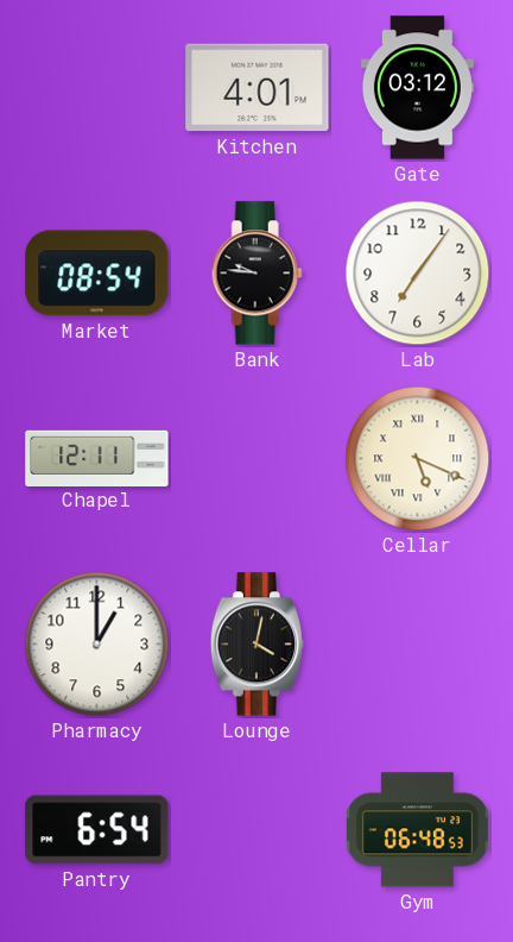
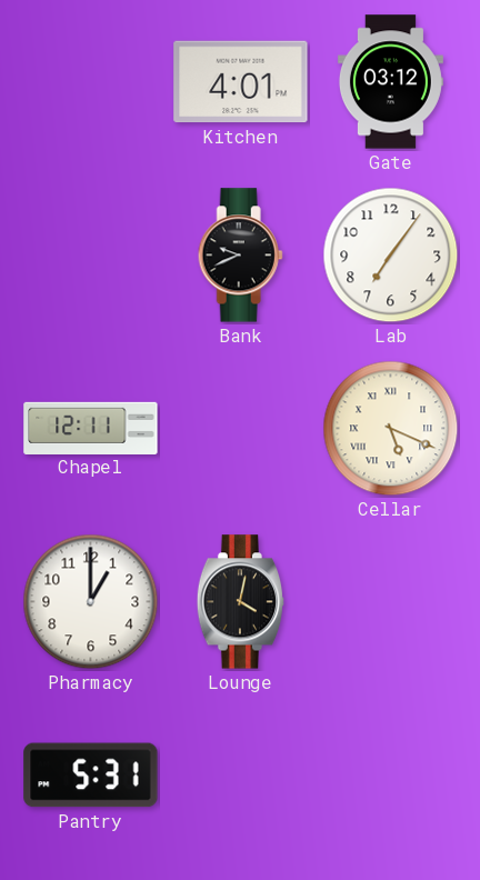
Market: 08:54 -> none (97, 274)
Bank: 9:46 -> 9:41 (240, 256)
Pantry: 6:54 -> 5:31 (91, 776)
Gym: 06:48 -> none (417, 830)
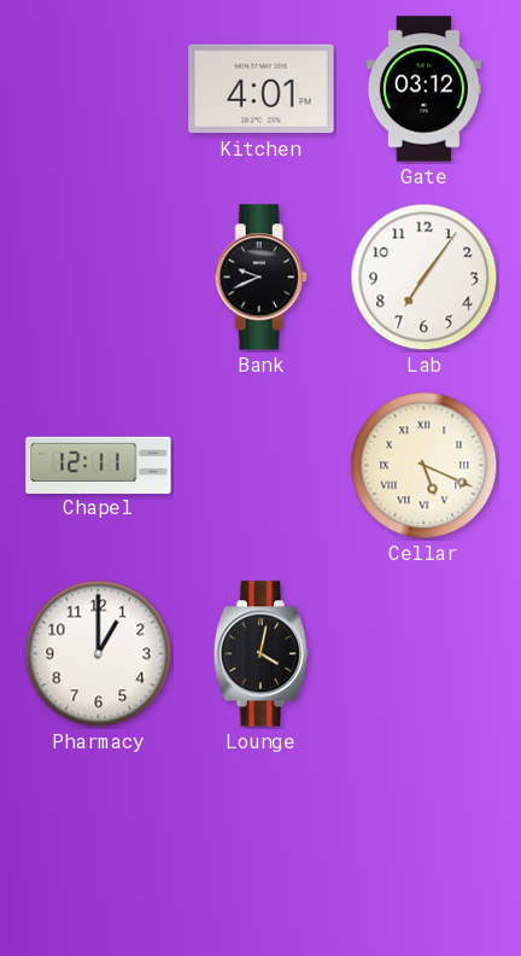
Pantry: 5:31 -> none (91, 776)
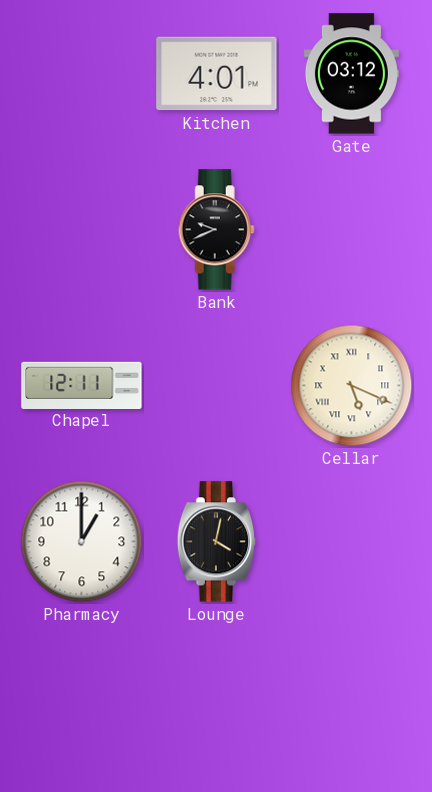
Lab: 7:06 -> none (425, 278)
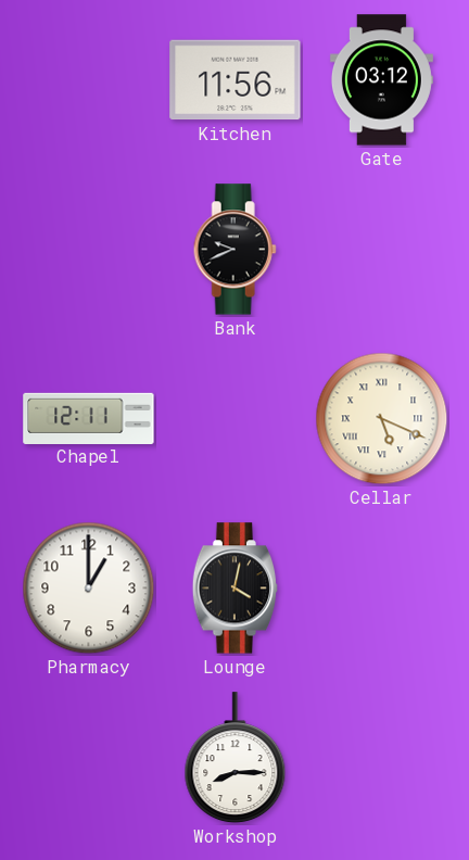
Kitchen: 4:01 -> 11:56 (236, 80)
Workshop: none -> 8:15 (236, 758)
